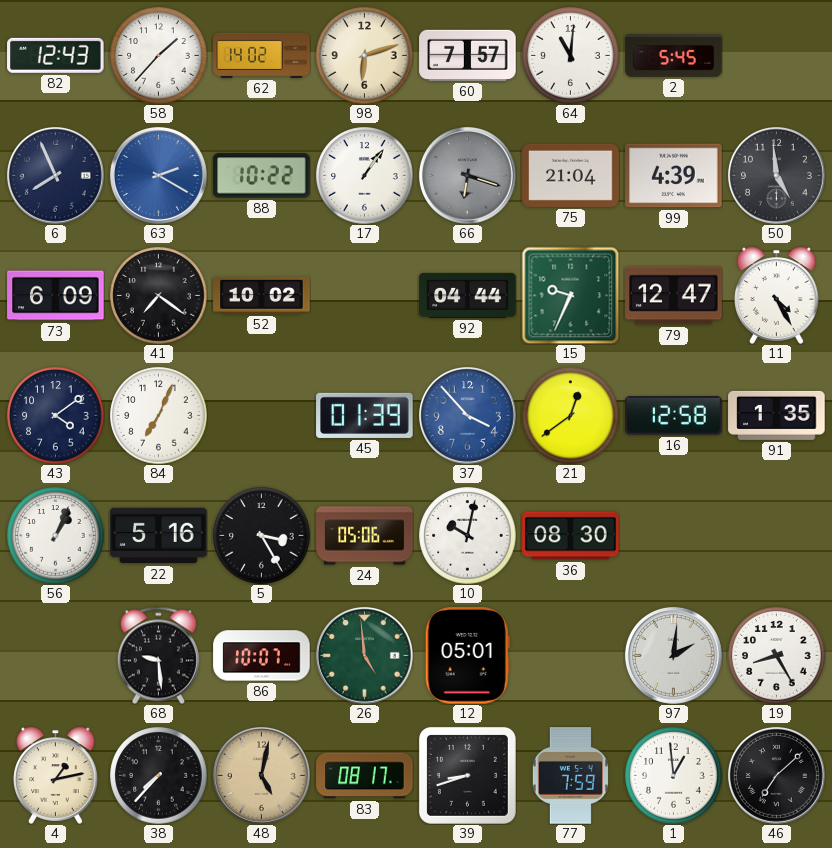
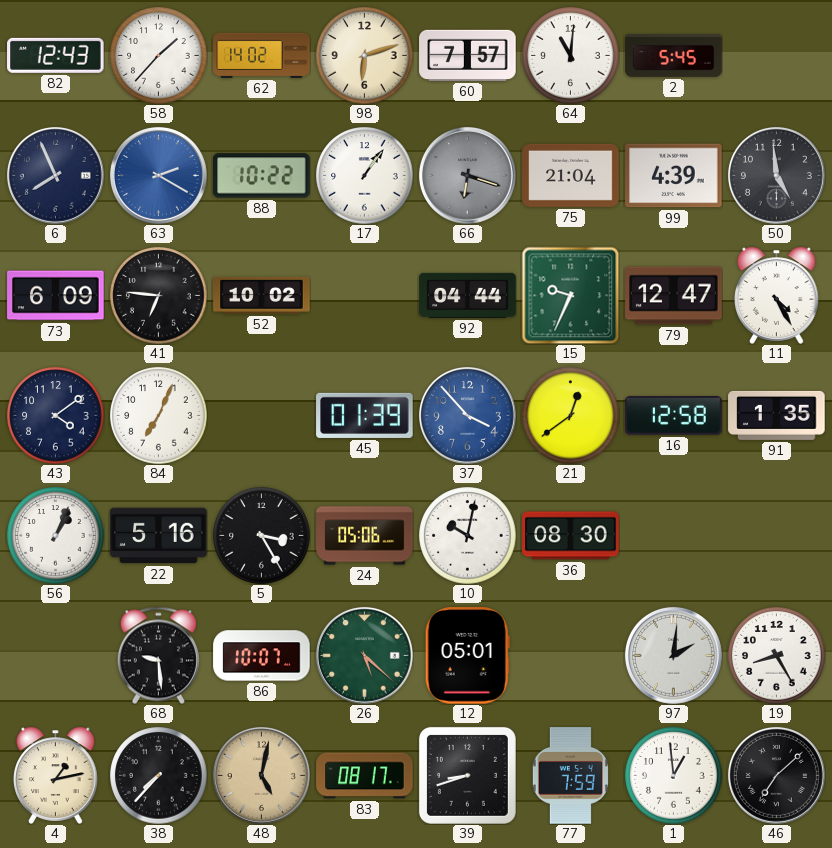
41: 7:21 -> 6:46 (159, 296)
26: 4:59 -> 5:22 (364, 655)
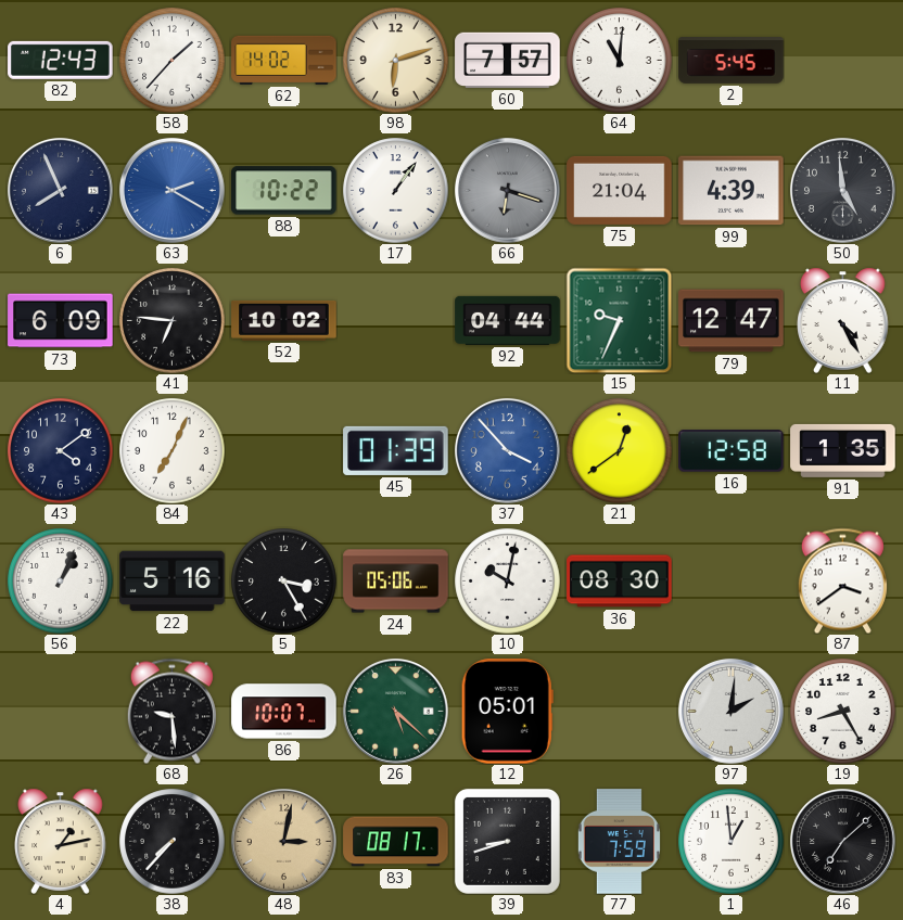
87: none -> 3:39 (842, 580)
48: 5:02 -> 3:02 (283, 841)
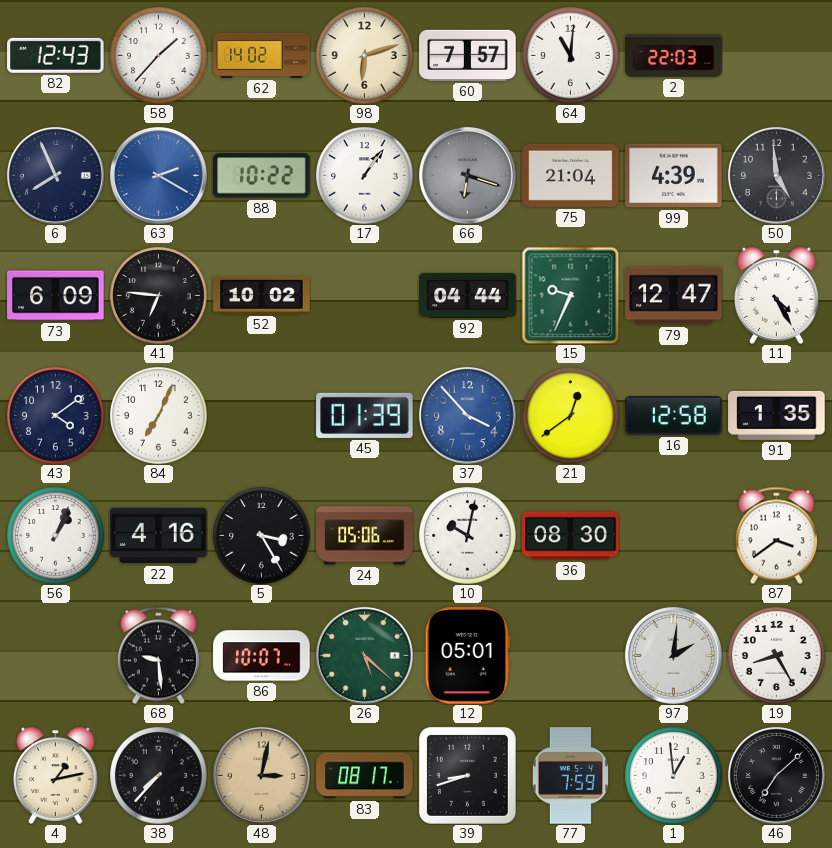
2: 5:45 -> 22:03 (674, 56)
22: 5:16 -> 4:16 (159, 536)
